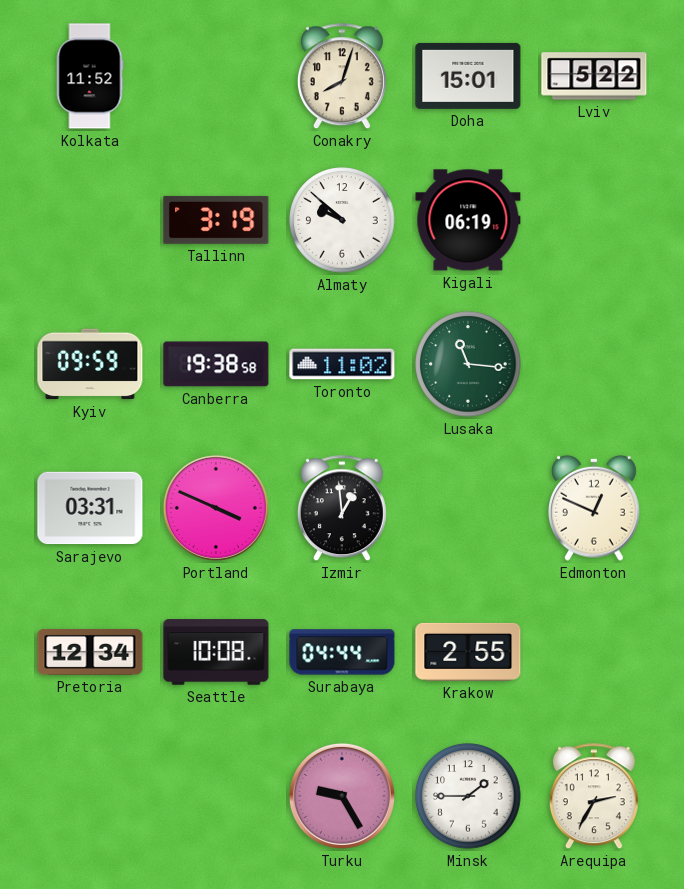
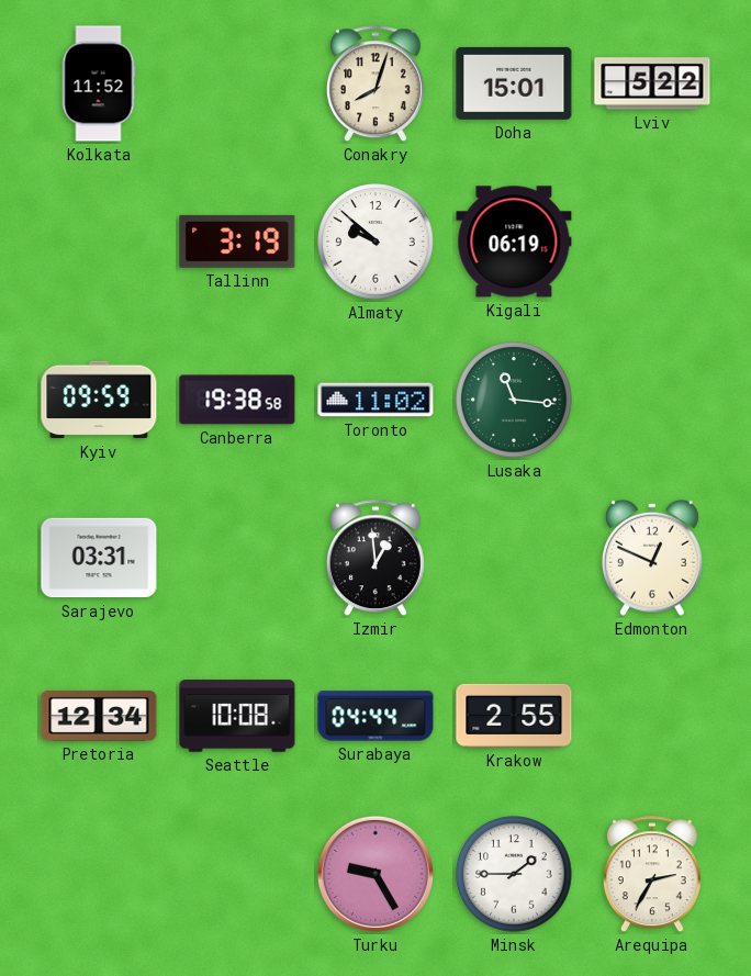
Portland: 3:49 -> none (216, 508)
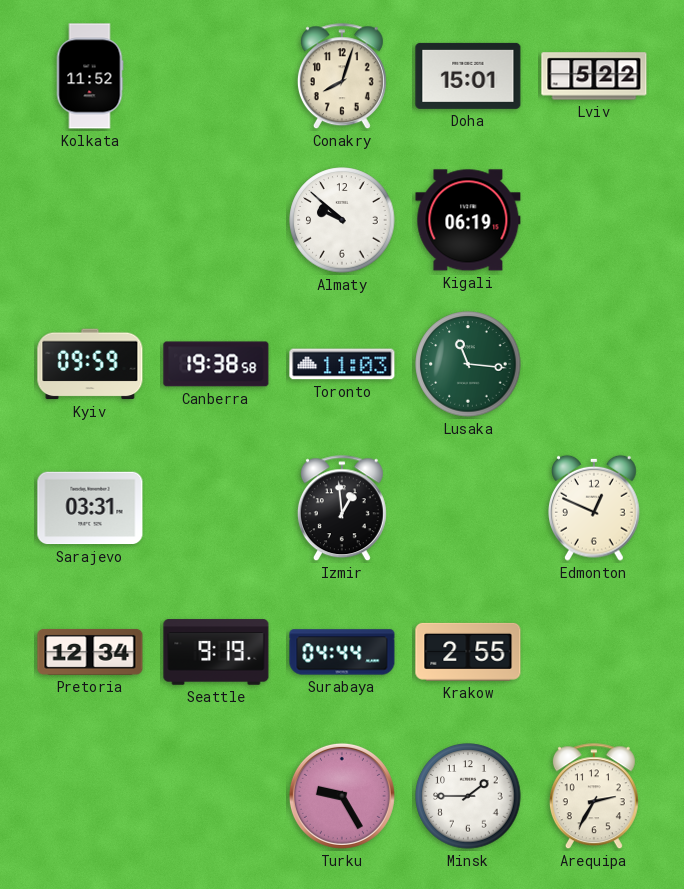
Tallinn: 3:19 -> none (237, 242)
Toronto: 11:02 -> 11:03 (342, 364)
Seattle: 10:08 -> 9:19 (216, 652)
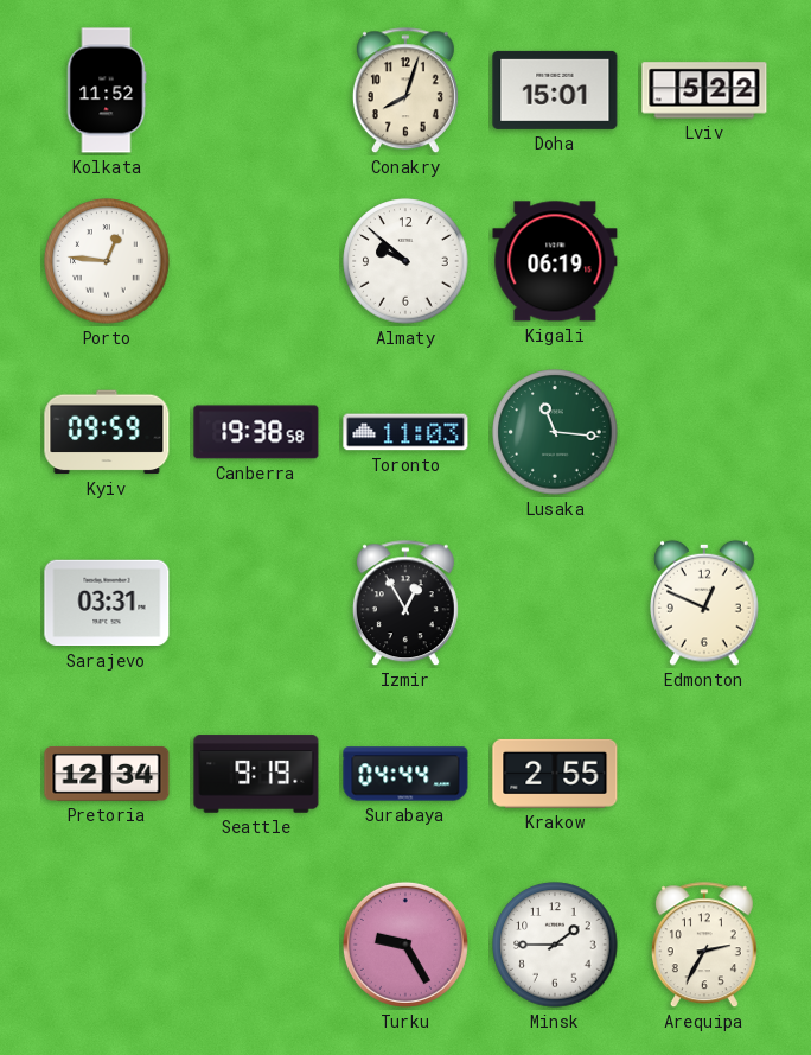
Porto: none -> 12:46 (107, 261)
Izmir: 12:59 -> 12:55 (405, 604)
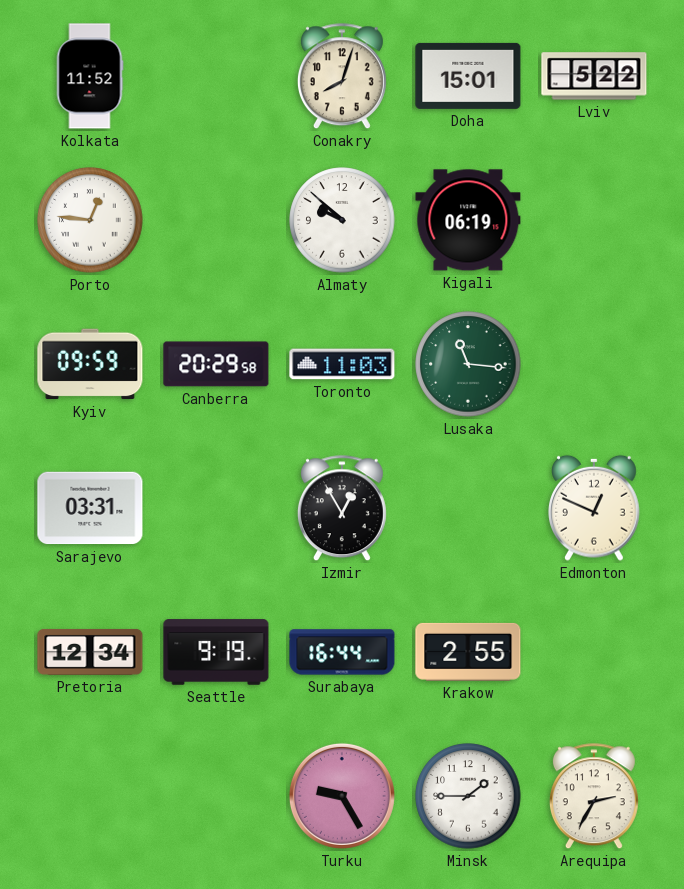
Canberra: 19:38 -> 20:29 (216, 364)
Surabaya: 04:44 -> 16:44 (342, 652)
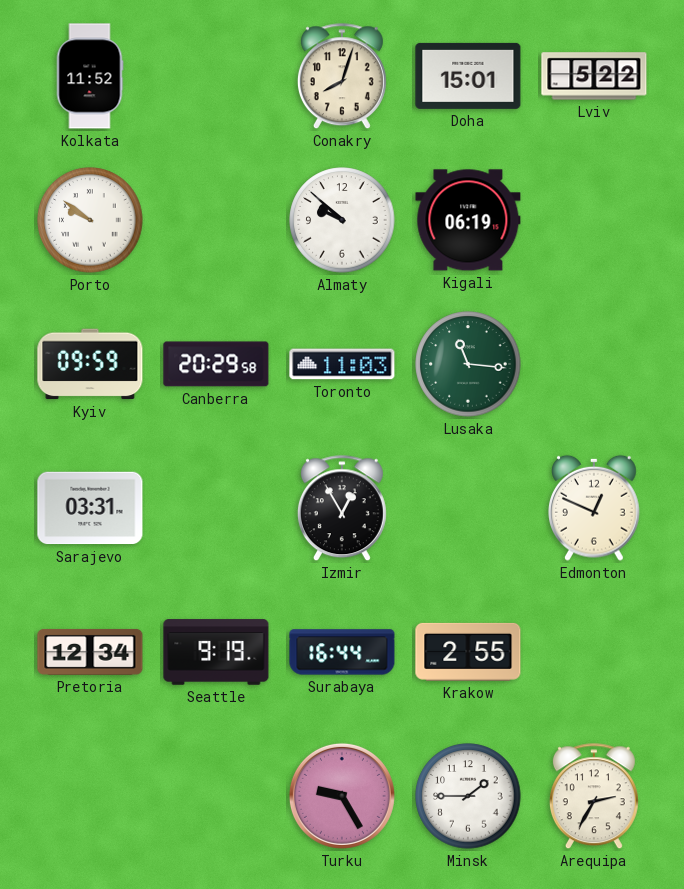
Porto: 12:46 -> 9:51 (90, 220)
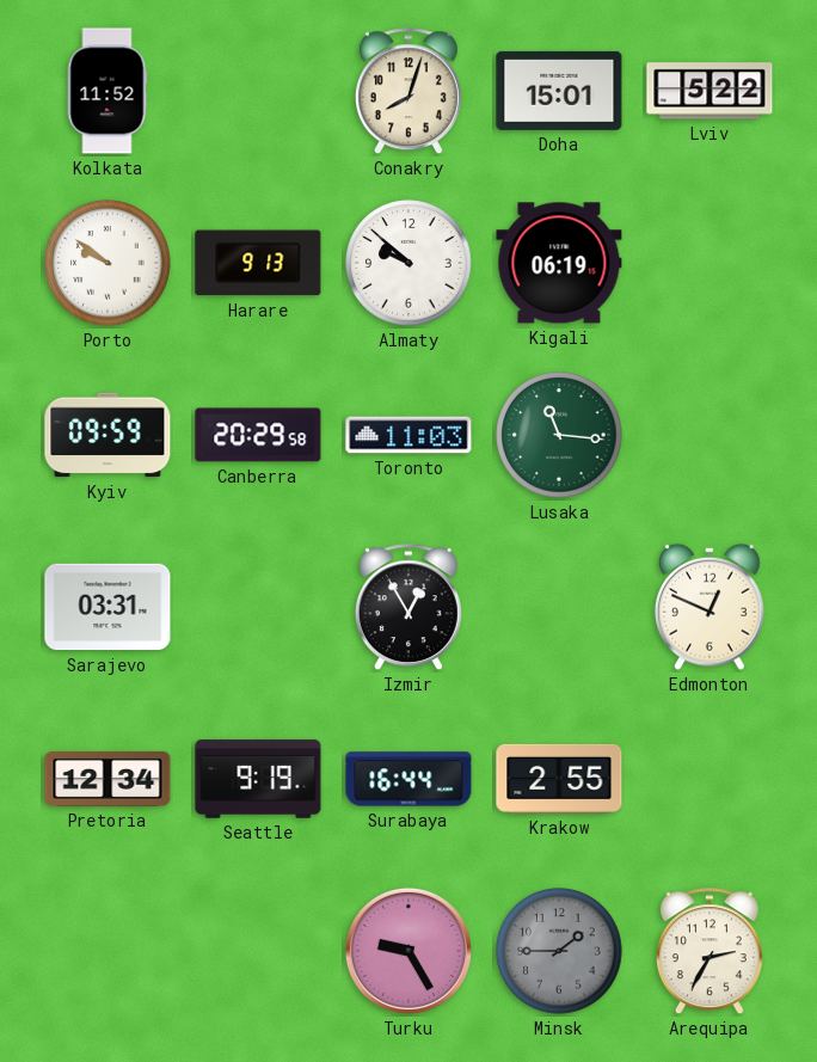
Harare: none -> 9:13 (258, 263)
Minsk dial: white -> grey (559, 951)
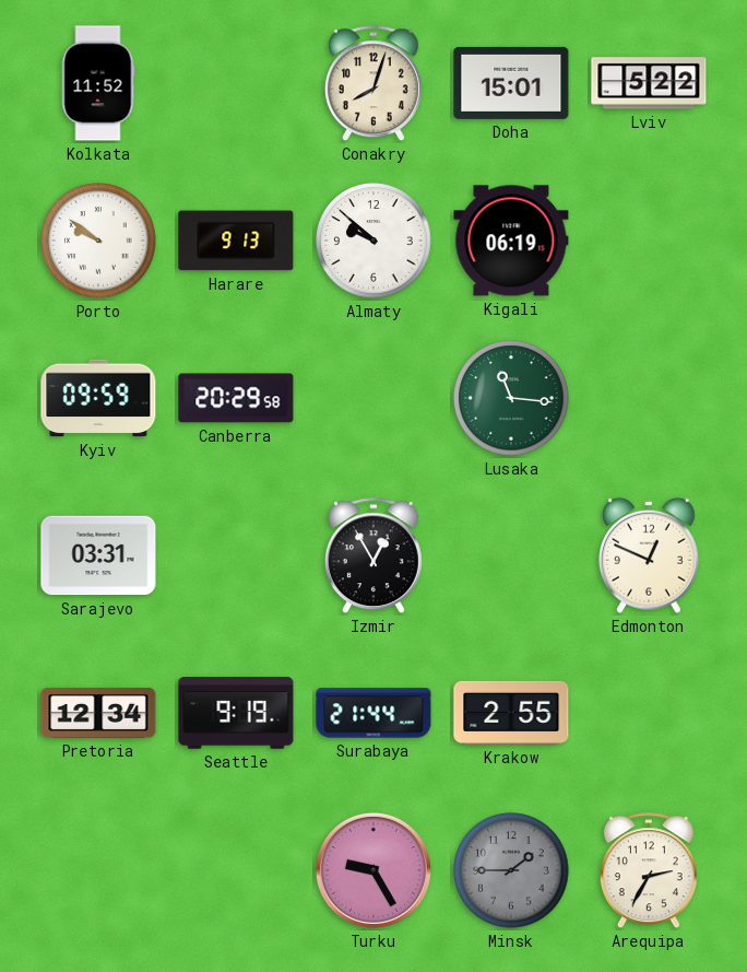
Toronto: 11:03 -> none (408, 435)
Surabaya: 16:44 -> 21:44 (373, 713)
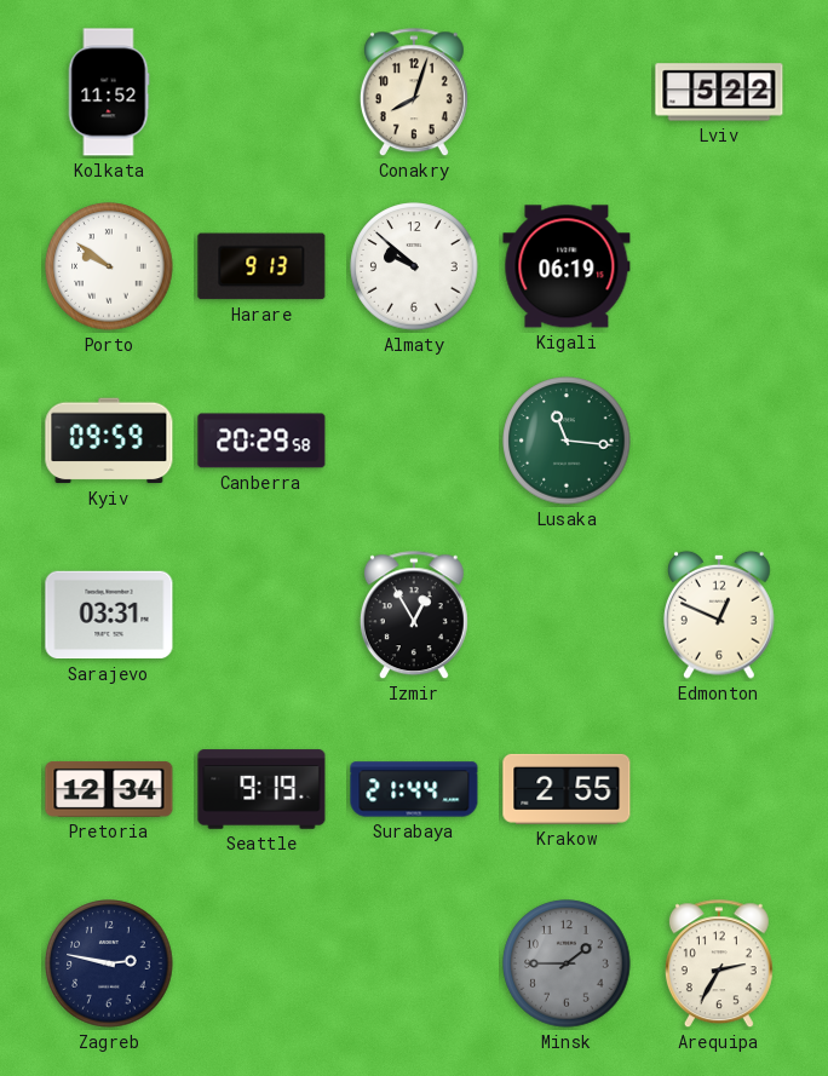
Doha: 15:01 -> none (511, 83)
Zagreb: none -> 2:47 (109, 963)
Turku: 9:25 -> none (373, 870)
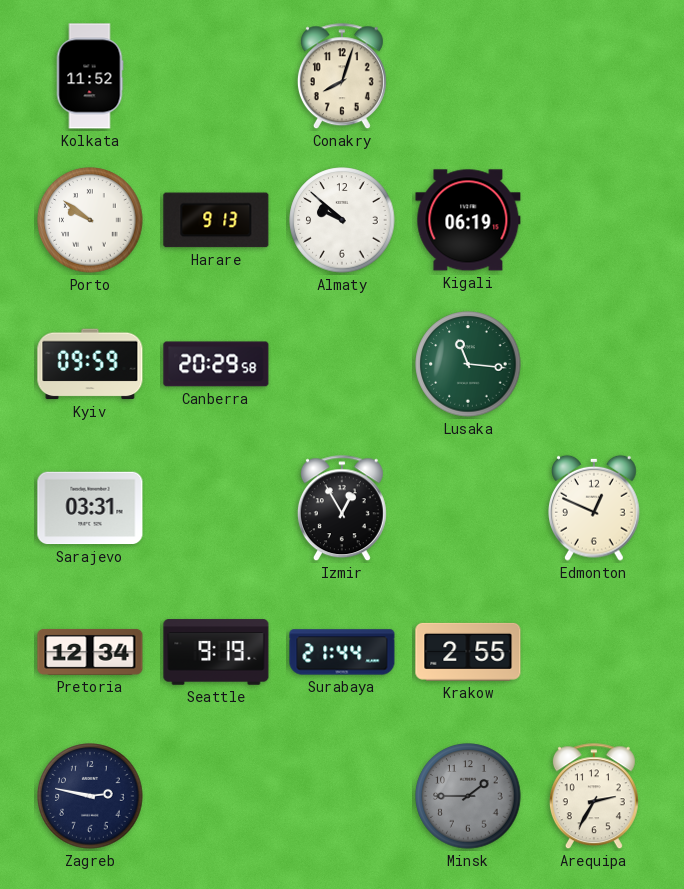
Lviv: 5:22 -> none (719, 92)
